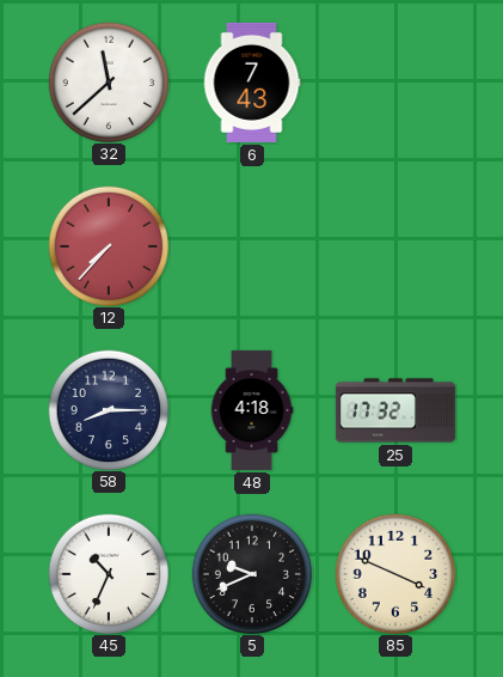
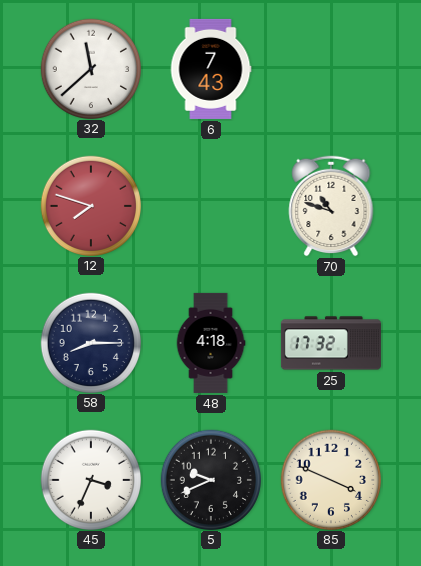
12: 7:37 -> 7:48 (90, 205)
70: none -> 10:48 (331, 206)
45: 10:34 -> 3:34 (90, 479)
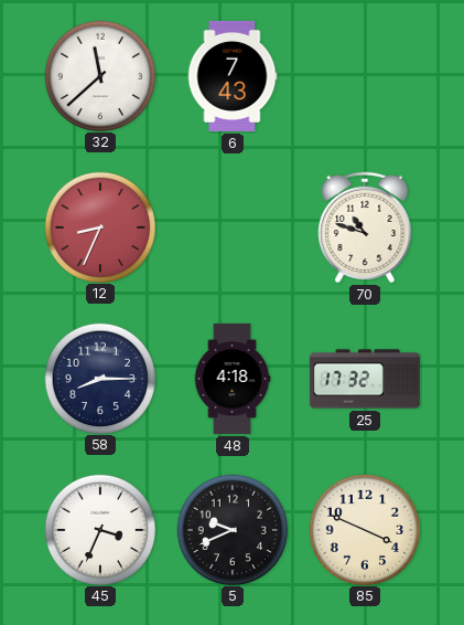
12: 7:48 -> 8:34 (99, 226)
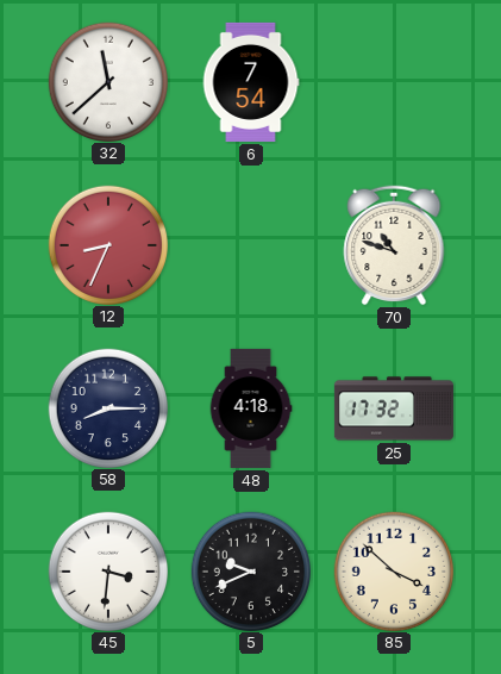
6: 7:43 -> 7:54 (251, 82)
45: 3:34 -> 3:31 (107, 570)
85: 3:49 -> 3:52 (393, 570)
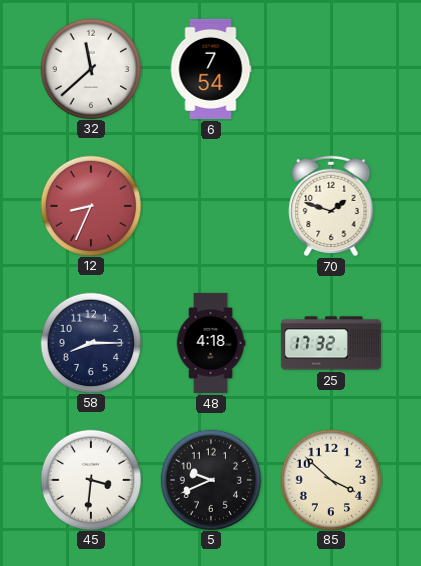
70: 10:48 -> 1:48 (331, 206)
